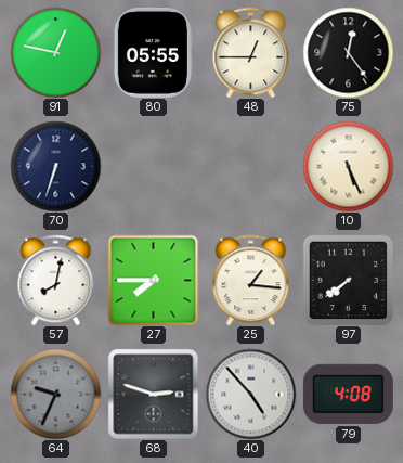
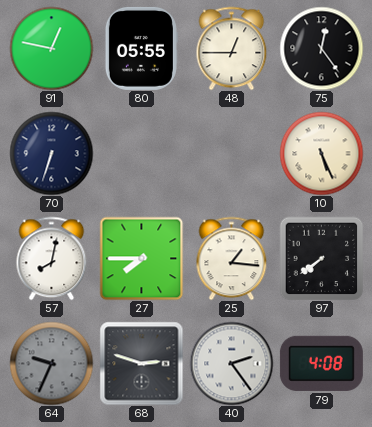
40: 4:53 -> 2:24 (231, 363)
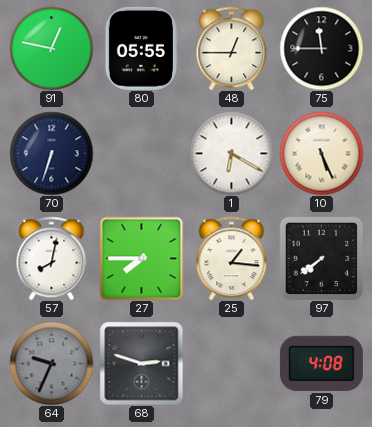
75: 12:24 -> 11:45 (321, 48)
1: none -> 6:20 (231, 153)
40: 2:24 -> none (231, 363)
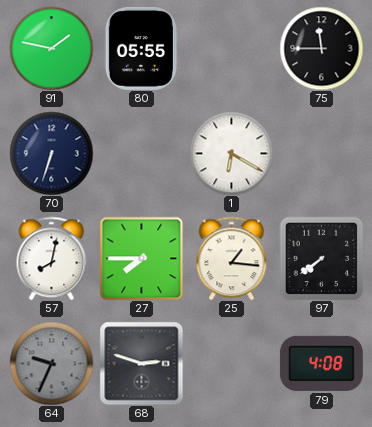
91: 12:47 -> 1:47 (51, 48)
48: 12:45 -> none (232, 48)
10: 5:26 -> none (321, 153)
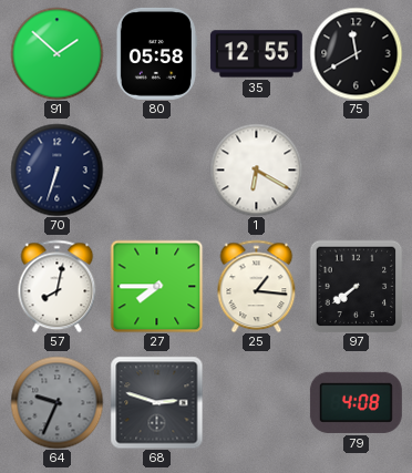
91: 1:47 -> 1:52 (56, 53)
80: 05:55 -> 05:58 (156, 53)
35: none -> 12:55 (256, 54)
75: 11:45 -> 11:40 (356, 53)
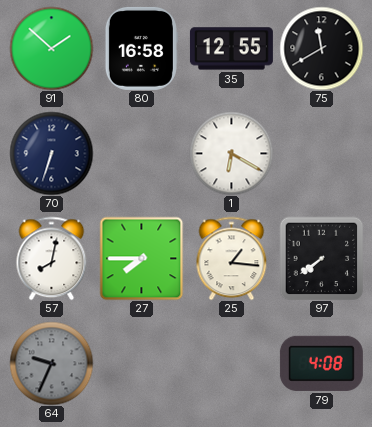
80: 05:58 -> 16:58 (141, 48)
68: 2:48 -> none (156, 402)
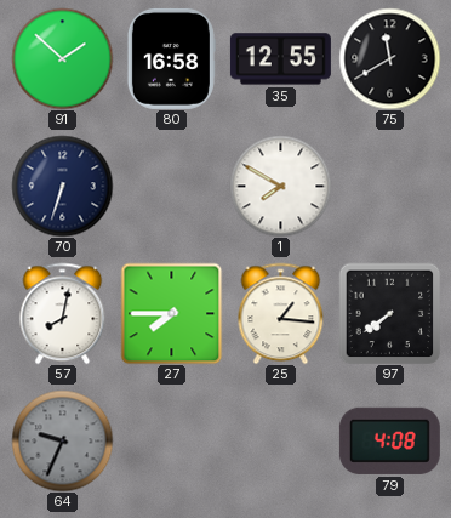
1: 6:20 -> 7:50 (280, 186)
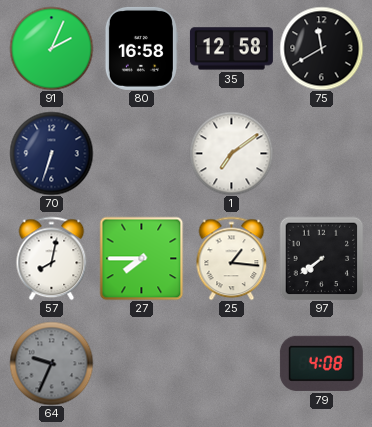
91: 1:52 -> 2:04 (51, 48)
35: 12:55 -> 12:58 (231, 49)
1: 7:50 -> 7:09 (231, 153)
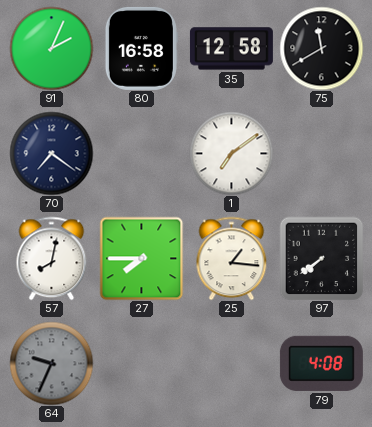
70: 6:33 -> 7:21 (51, 153)
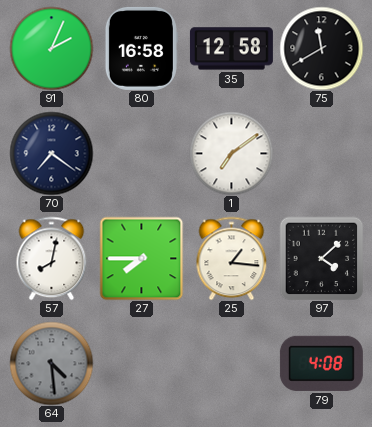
97: 7:39 -> 4:08 (321, 258)
64: 9:34 -> 4:29 (51, 363)
